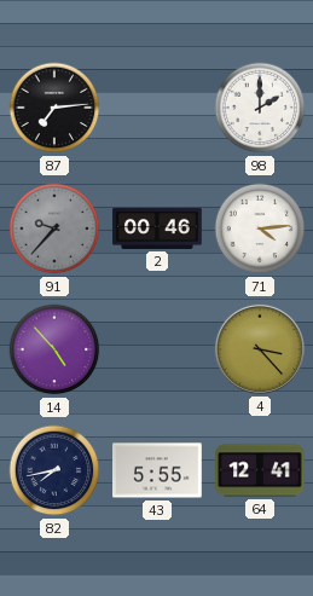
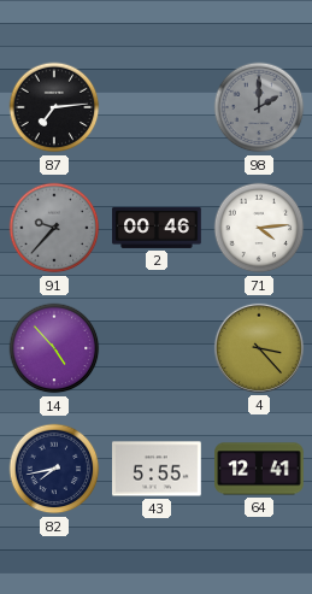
98 dial: white -> grey (259, 107)
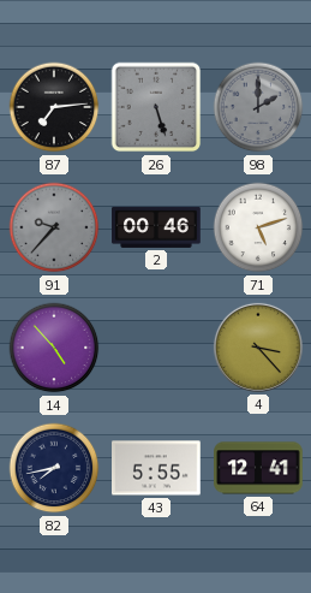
26: none -> 5:27 (156, 107)
71: 4:14 -> 5:12 (258, 227)
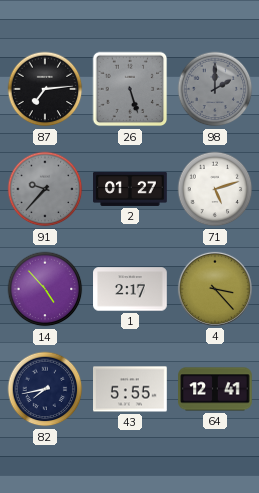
2: 00:46 -> 01:27 (130, 189)
1: none -> 2:17 (130, 289)
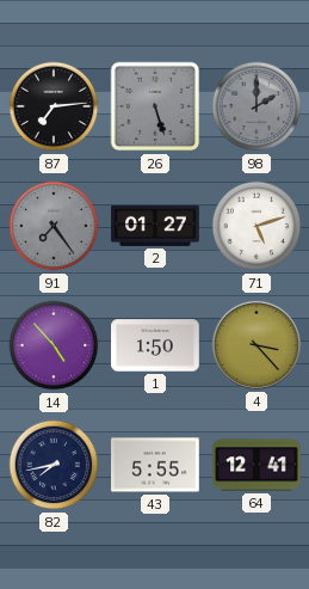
91: 9:37 -> 7:24 (54, 226)
1: 2:17 -> 1:50 (155, 345)
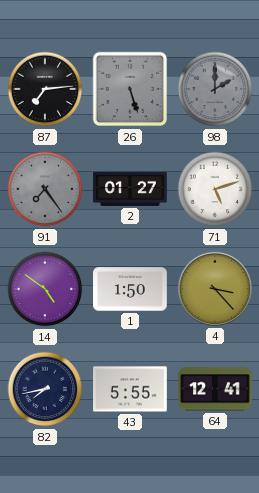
14: 4:53 -> 4:51 (45, 289)
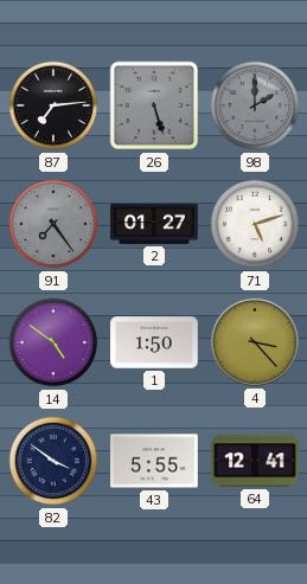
82: 7:43 -> 3:51 (53, 461)
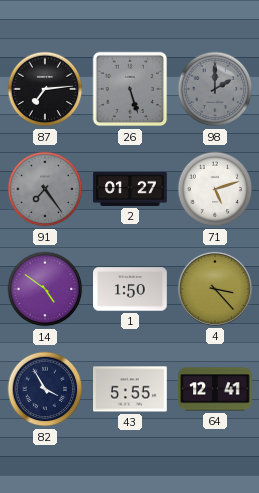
82: 3:51 -> 3:55 (45, 389)
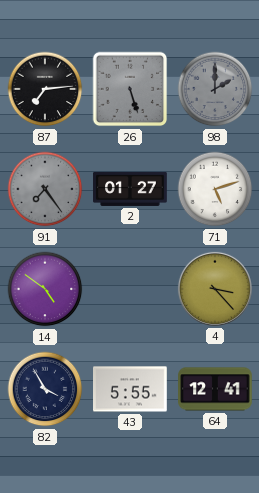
1: 1:50 -> none (130, 289)
